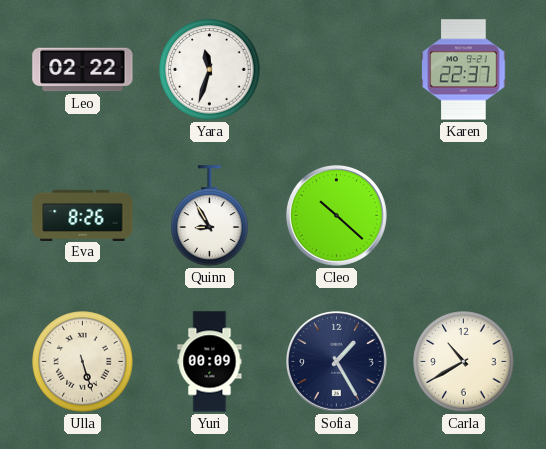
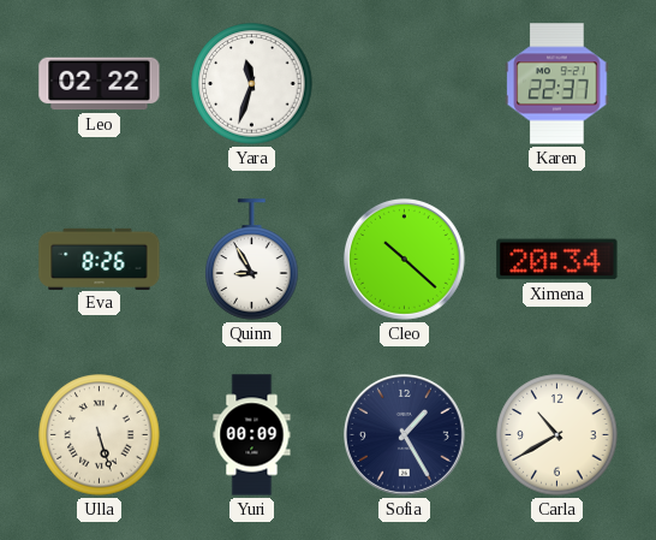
Ximena: none -> 20:34 (557, 260)
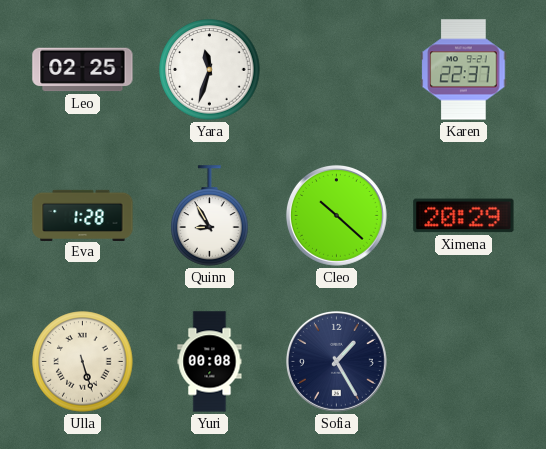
Leo: 02:22 -> 02:25 (83, 70)
Eva: 8:26 -> 1:28 (83, 215)
Ximena: 20:34 -> 20:29 (464, 216)
Yuri: 00:09 -> 00:08 (210, 362)
Carla: 10:40 -> none (557, 435)
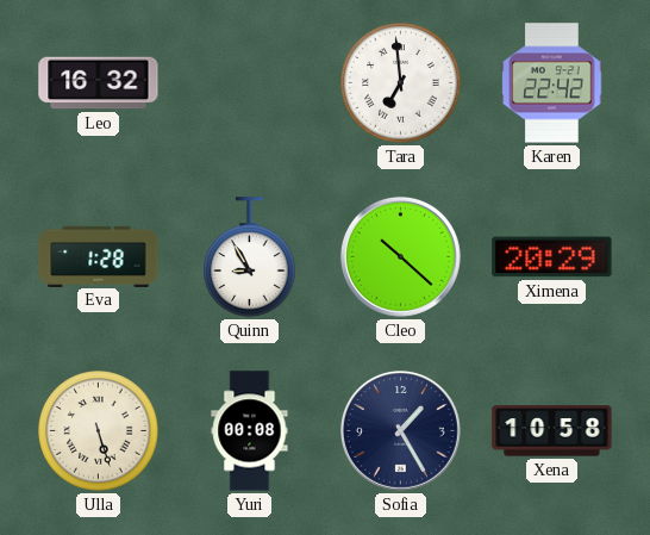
Leo: 02:25 -> 16:32 (99, 83)
Yara: 11:33 -> none (210, 70)
Tara: none -> 6:59 (401, 83)
Karen: 22:37 -> 22:42 (552, 83)
Xena: none -> 10:58 (552, 431)
